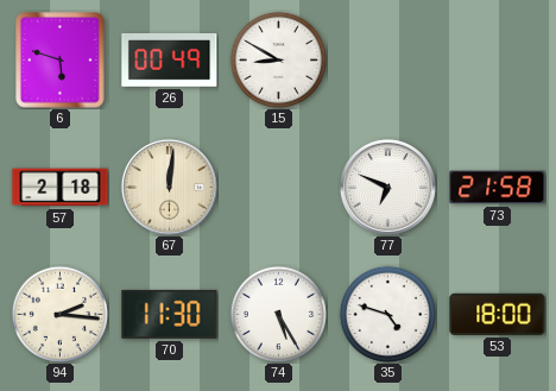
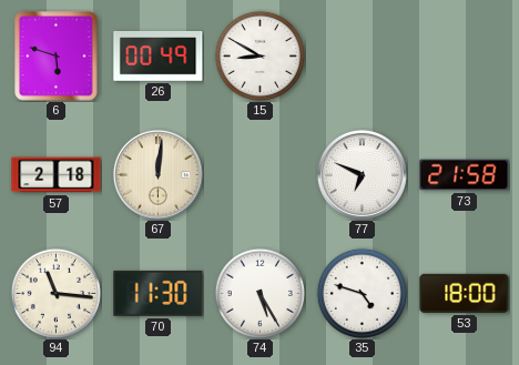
94: 2:16 -> 11:16 (55, 293)
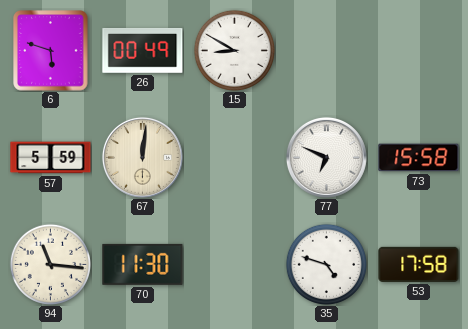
57: 2:18 -> 5:59 (51, 158)
73: 21:58 -> 15:58 (419, 158)
74: 5:25 -> none (259, 293)
53: 18:00 -> 17:58 (419, 264)
